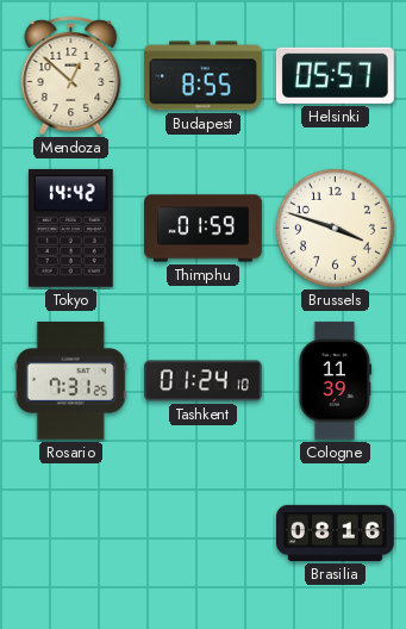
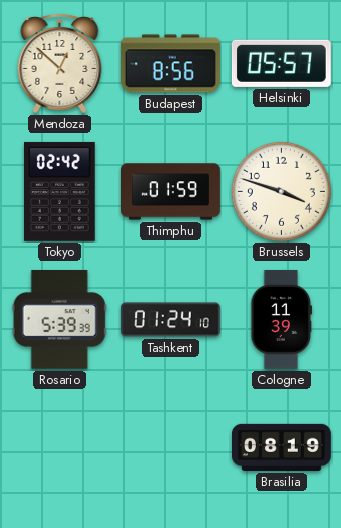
Budapest: 8:55 -> 8:56 (170, 64)
Tokyo: 14:42 -> 02:42 (59, 191)
Rosario: 7:31 -> 5:39 (59, 319)
Brasilia: 08:16 -> 08:19 (282, 447)
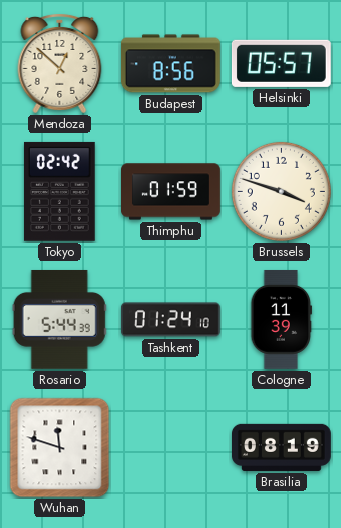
Rosario: 5:39 -> 5:44 (59, 319)
Wuhan: none -> 11:48 (60, 448)
